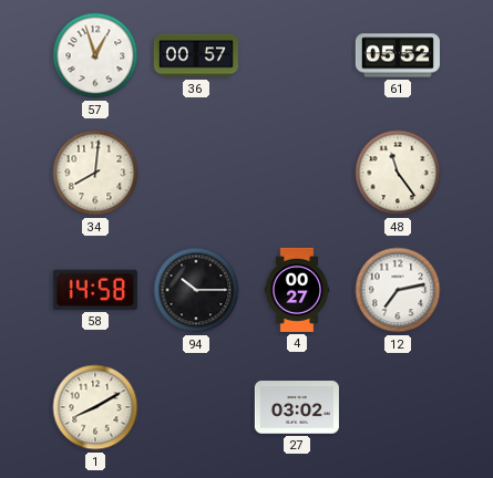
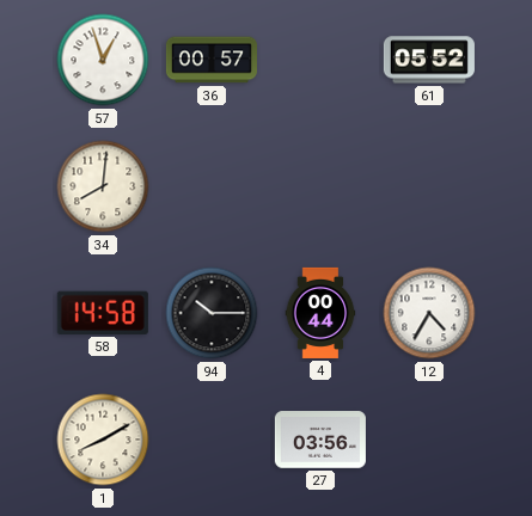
48: 11:24 -> none (398, 173)
4: 00:27 -> 00:44 (320, 313)
12: 7:13 -> 4:35 (429, 313)
27: 03:02 -> 03:56 (320, 440)
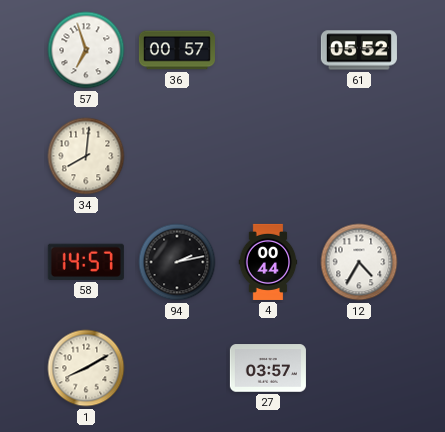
57: 12:57 -> 6:57 (86, 50)
58: 14:58 -> 14:57 (86, 262)
94: 10:15 -> 2:13 (177, 262)
27: 03:56 -> 03:57 (268, 368)
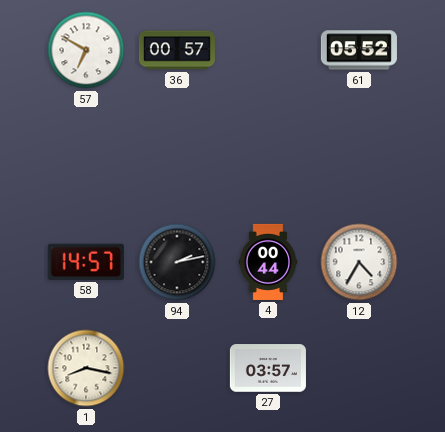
57: 6:57 -> 6:50 (86, 50)
34: 8:01 -> none (86, 156)
1: 8:10 -> 8:17 (86, 368)
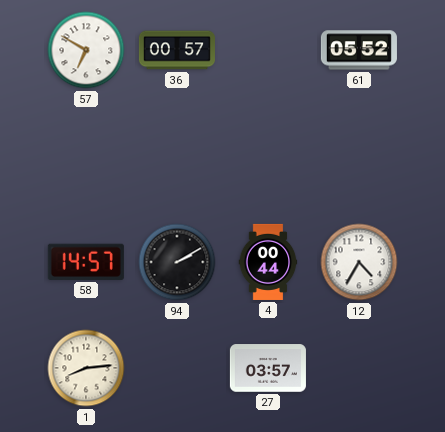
94: 2:13 -> 2:10 (177, 262)
1: 8:17 -> 8:14 (86, 368)
